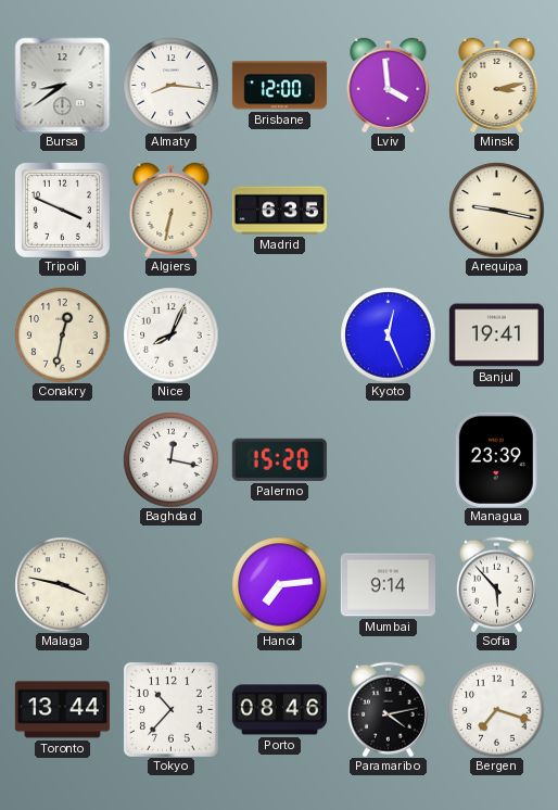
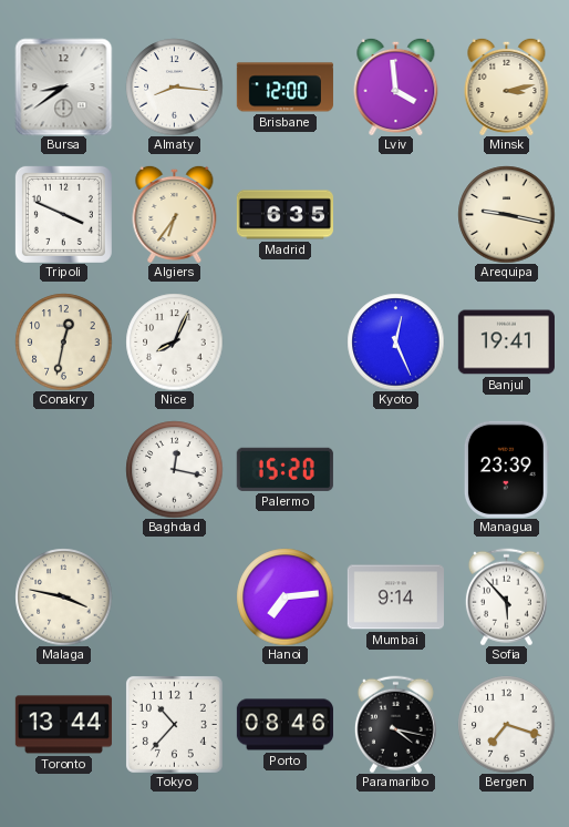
Algiers: 6:32 -> 6:36 (175, 214)
Paramaribo: 4:13 -> 4:17 (395, 724)
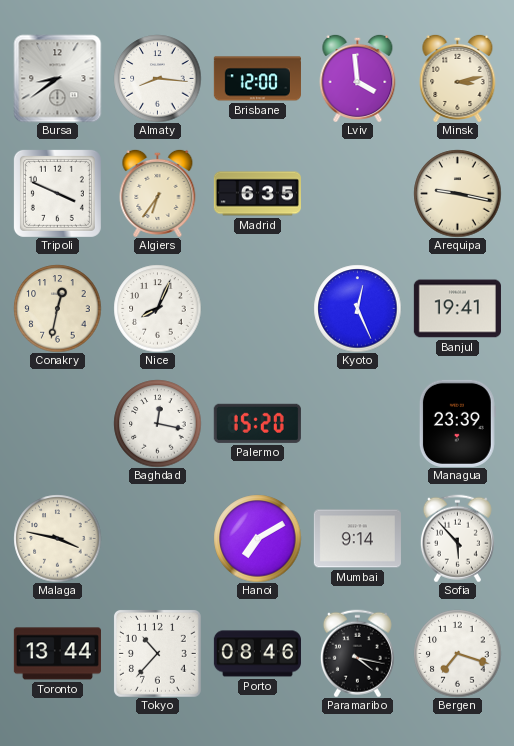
Hanoi: 7:14 -> 7:10 (257, 538)
